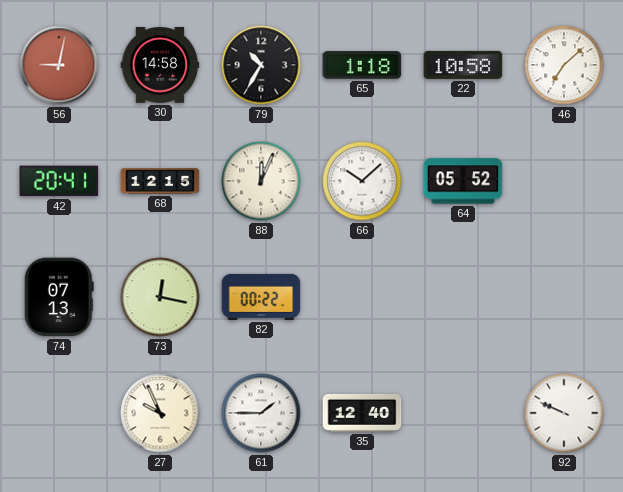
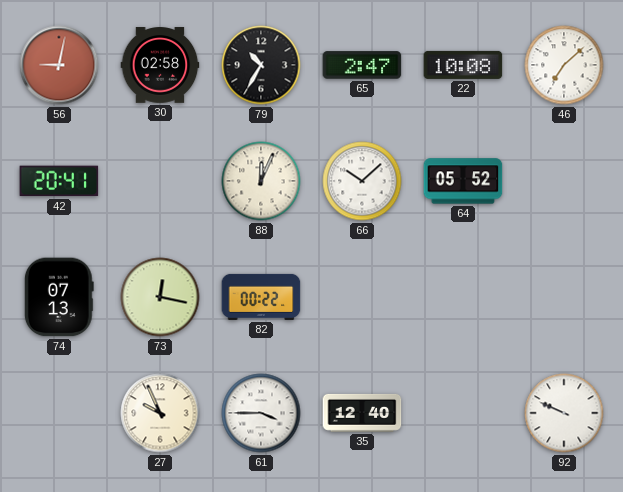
30: 14:58 -> 02:58 (160, 65)
65: 1:18 -> 2:47 (362, 65)
22: 10:58 -> 10:08 (463, 65)
68: 12:15 -> none (160, 181)
61: 1:45 -> 3:45 (261, 413)
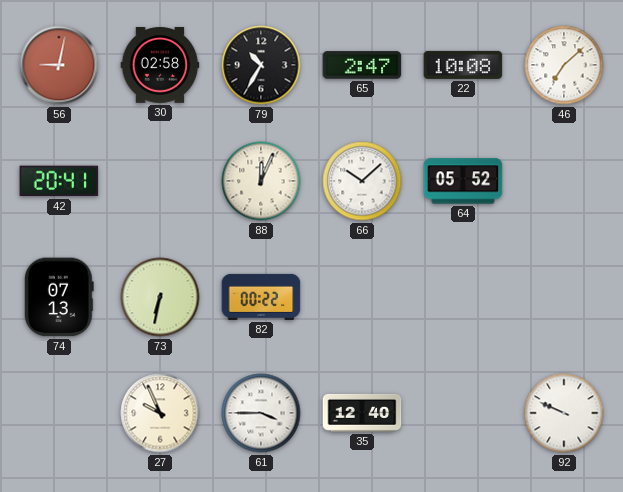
73: 12:17 -> 6:32 (160, 297)
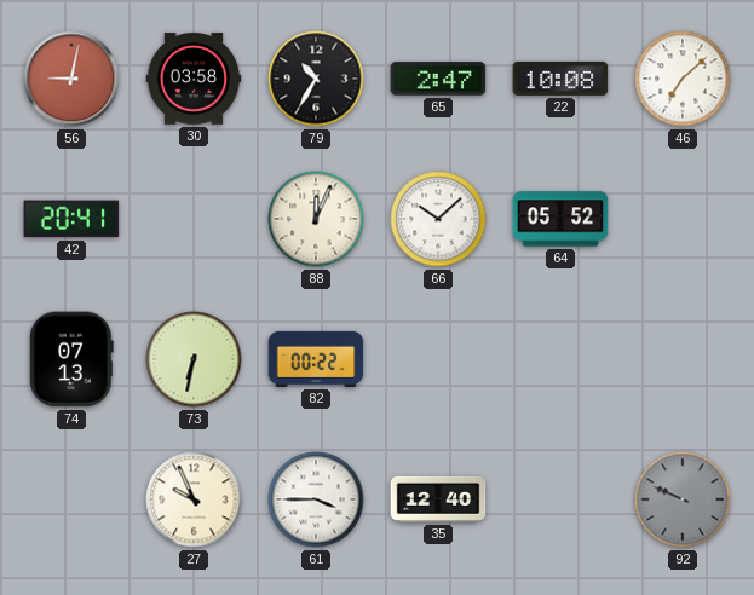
30: 02:58 -> 03:58 (194, 79)
92 dial: white -> grey (683, 499)
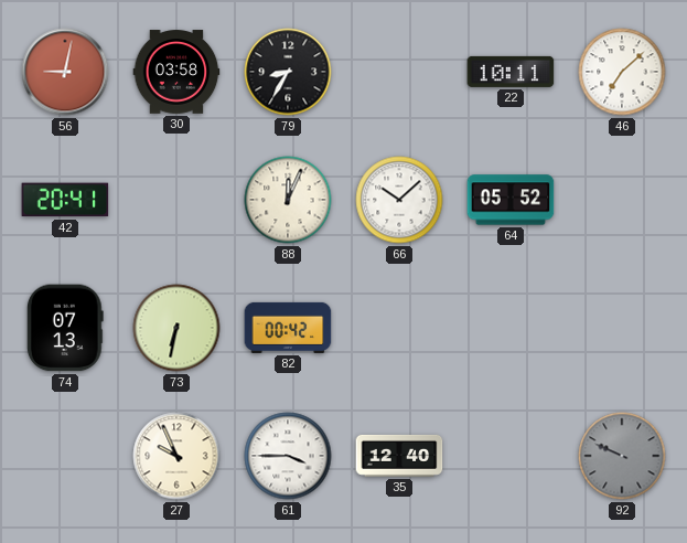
79: 10:35 -> 8:35 (288, 72)
65: 2:47 -> none (438, 79)
22: 10:08 -> 10:11 (511, 72)
82: 00:22 -> 00:42 (288, 328)
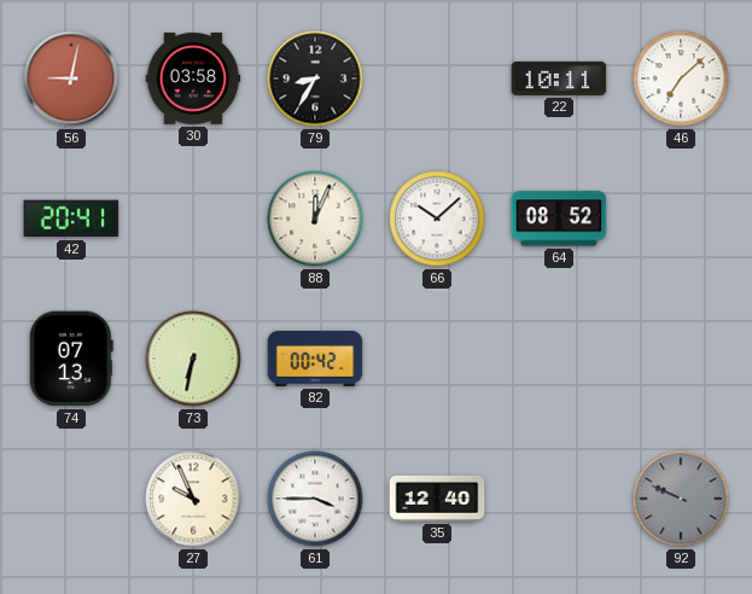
64: 05:52 -> 08:52 (559, 219)
